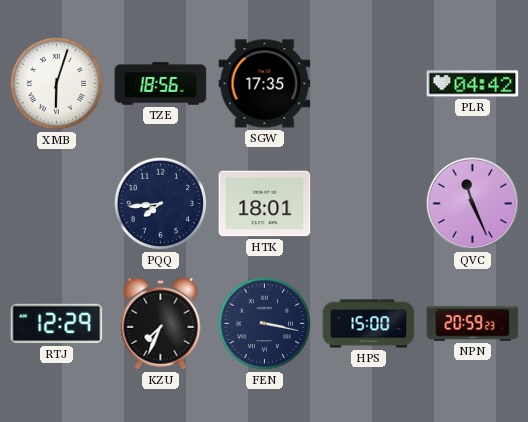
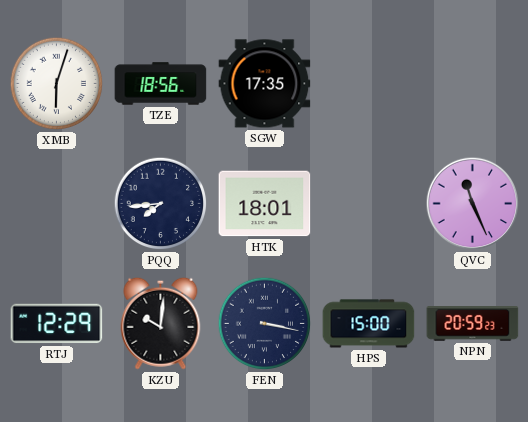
PLR: 04:42 -> none (473, 84)
KZU: 7:34 -> 10:01 (161, 323)
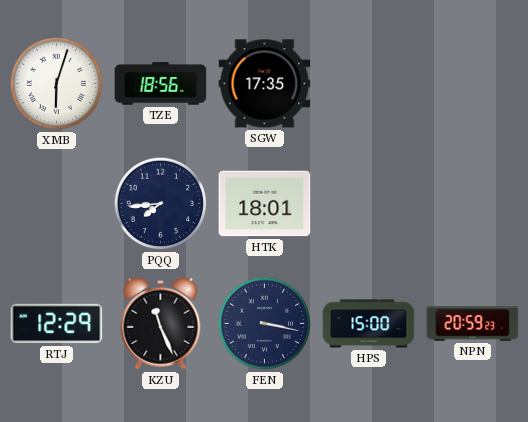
QVC: 11:26 -> none (473, 204)
KZU: 10:01 -> 11:26 (161, 323)
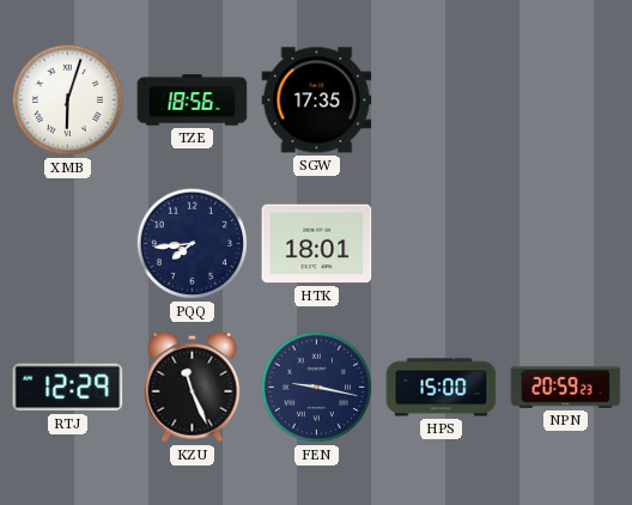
FEN: 3:17 -> 9:17 (317, 388)
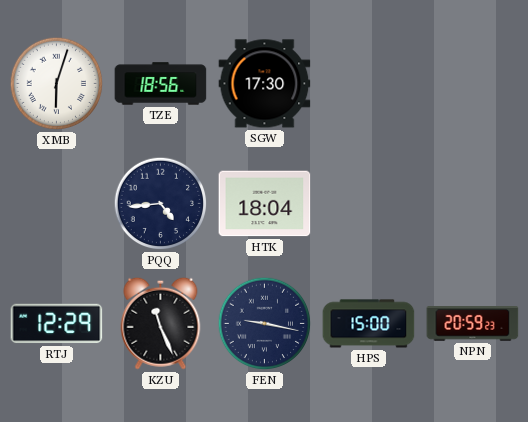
SGW: 17:35 -> 17:30 (265, 84)
PQQ: 7:44 -> 4:44 (161, 204)
HTK: 18:01 -> 18:04 (265, 204)
